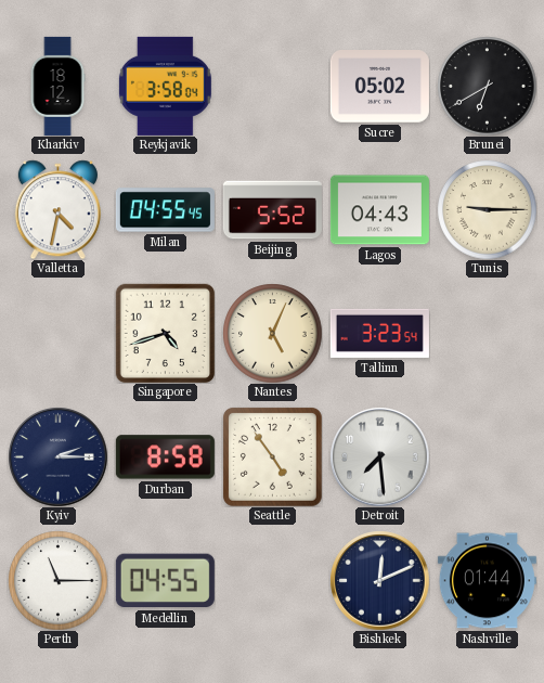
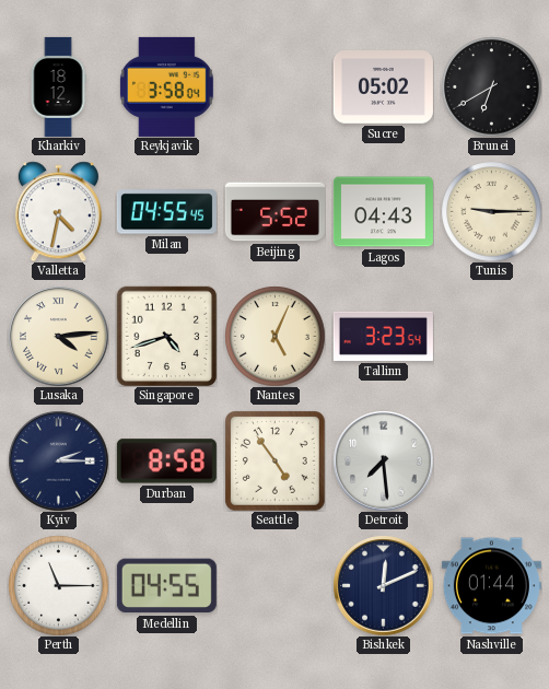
Lusaka: none -> 4:14 (58, 336)
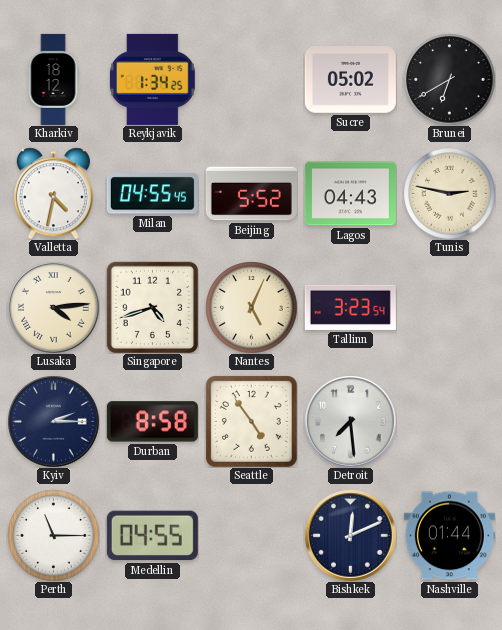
Reykjavik: 3:58 -> 1:34 (152, 79)
Tunis: 9:15 -> 2:47 (449, 193)
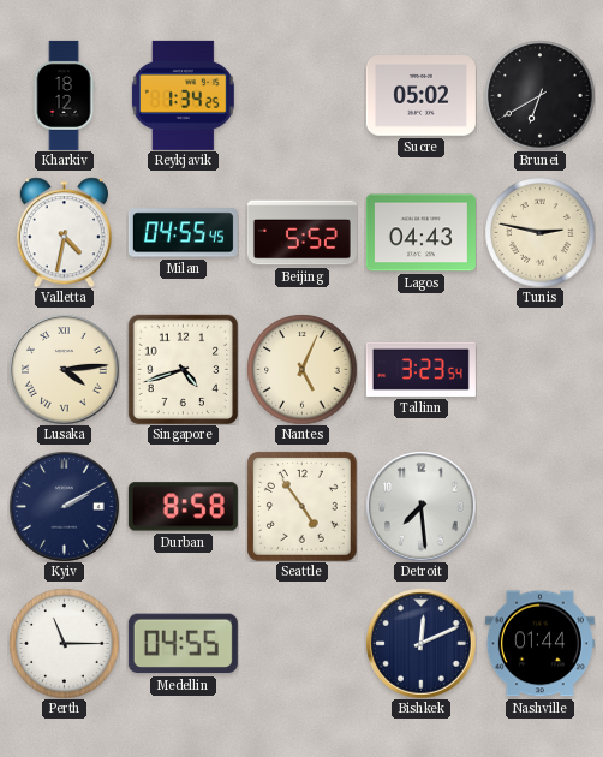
Kyiv: 2:15 -> 2:10 (64, 506)
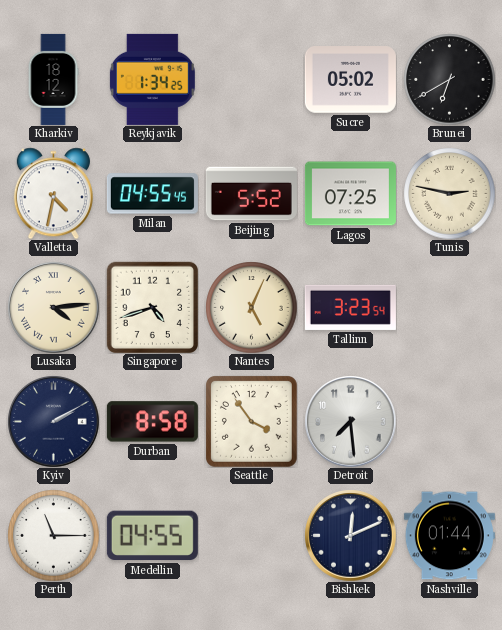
Lagos: 04:43 -> 07:25 (350, 194)
Seattle: 4:54 -> 3:54 (252, 422)
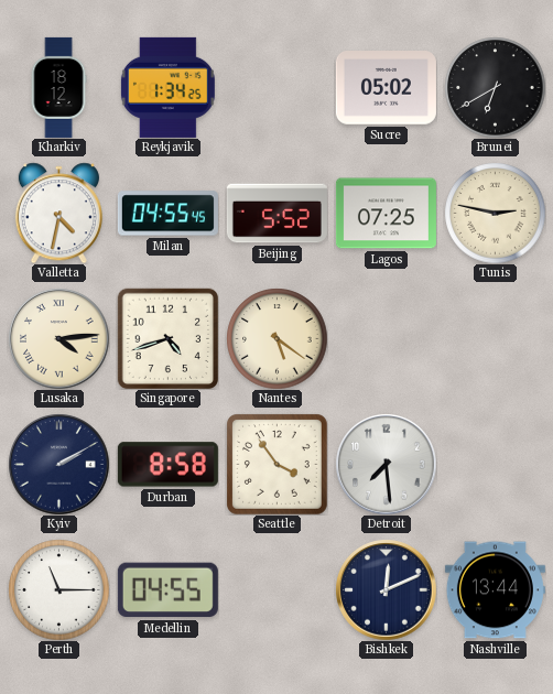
Nantes: 5:04 -> 5:21 (276, 338)
Tallinn: 3:23 -> none (350, 307)
Nashville: 01:44 -> 13:44 (495, 590)
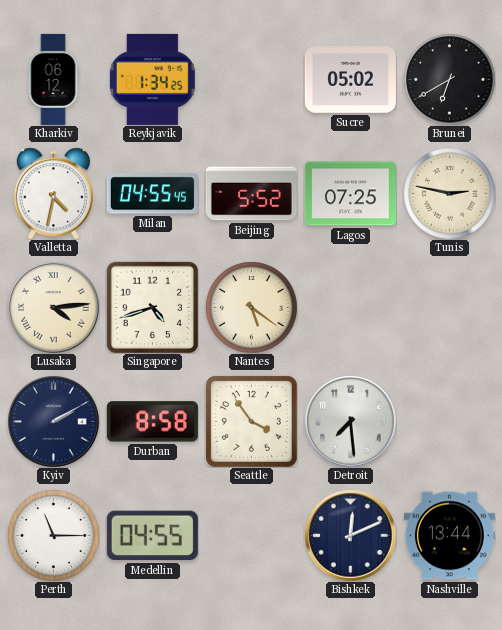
Kharkiv: 18:12 -> 06:12 (53, 79)
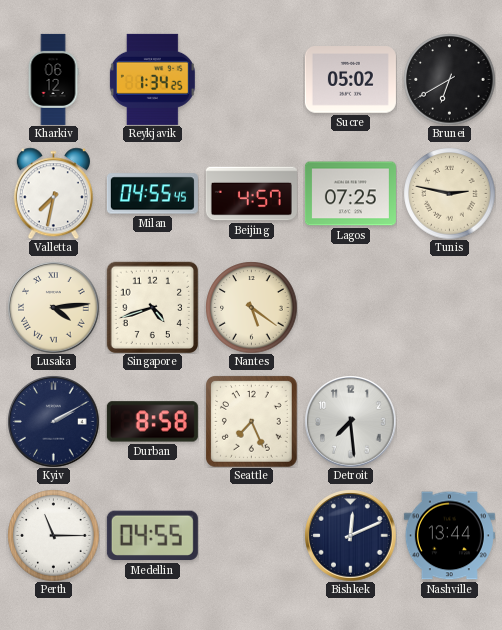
Valletta: 4:32 -> 7:32 (53, 193)
Beijing: 5:52 -> 4:57 (251, 194)
Seattle: 3:54 -> 7:26 (252, 422)
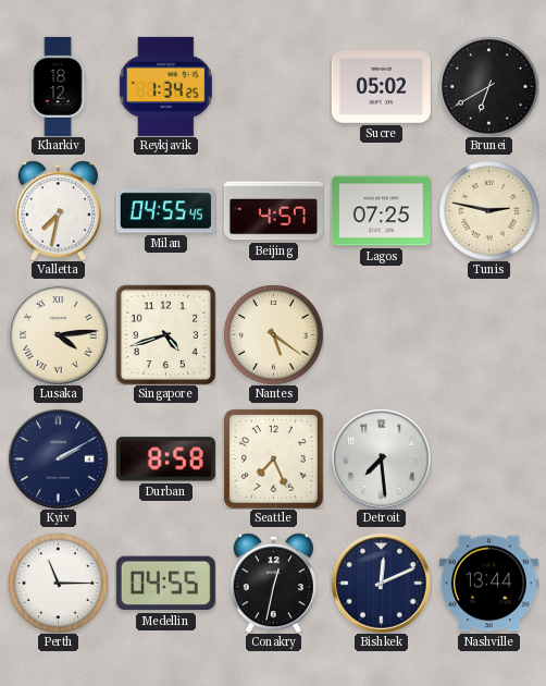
Kharkiv: 06:12 -> 18:12 (58, 86)
Conakry: none -> 12:32 (273, 583)
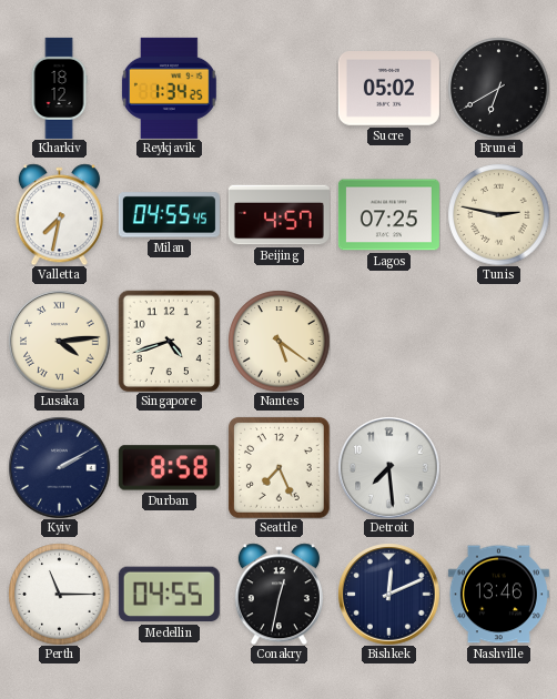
Nashville: 13:44 -> 13:46 (498, 595)
